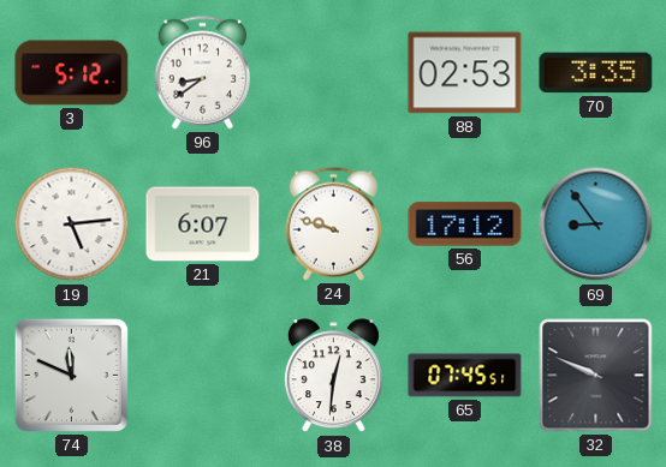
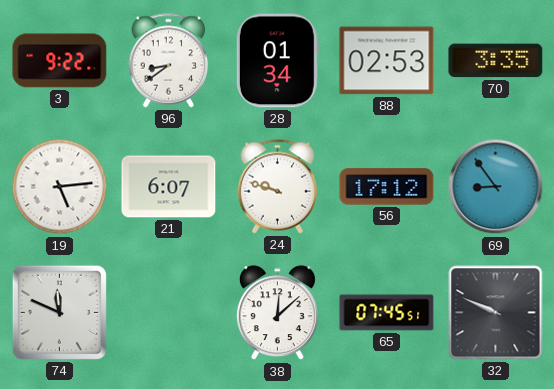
3: 5:12 -> 9:22 (60, 61)
28: none -> 01:34 (277, 61)
38: 12:31 -> 12:08 (277, 313)
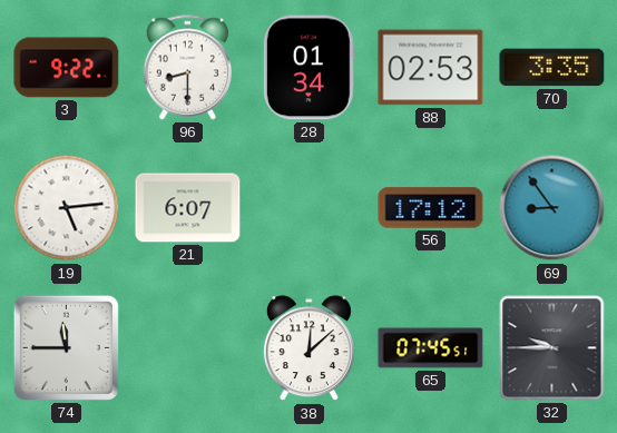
96: 8:39 -> 8:30 (188, 68)
24: 9:48 -> none (278, 187)
74: 11:49 -> 11:45 (66, 347)
32: 9:49 -> 9:45 (552, 348)
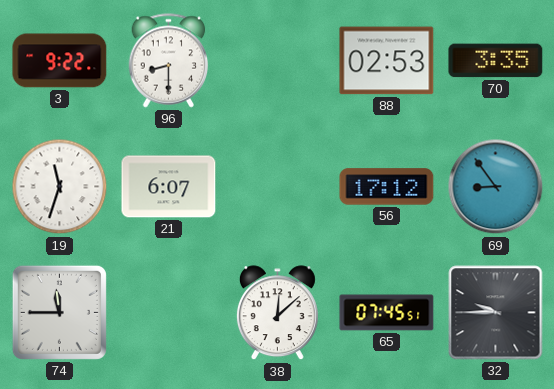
28: 01:34 -> none (308, 68)
19: 5:14 -> 11:33 (60, 187)
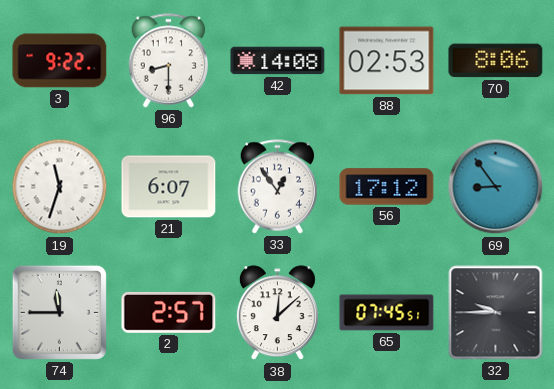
42: none -> 14:08 (278, 61)
70: 3:35 -> 8:06 (496, 61)
33: none -> 12:54 (278, 187)
2: none -> 2:57 (169, 312)
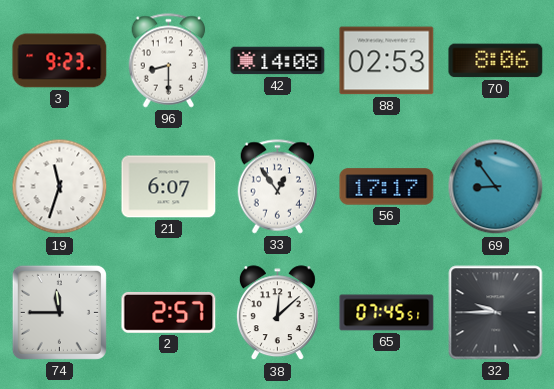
3: 9:22 -> 9:23 (60, 61)
56: 17:12 -> 17:17 (387, 187)
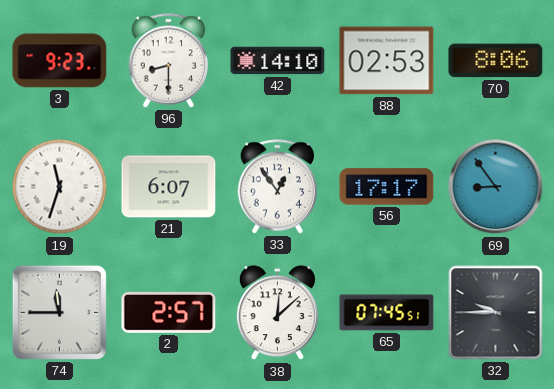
42: 14:08 -> 14:10 (278, 61)
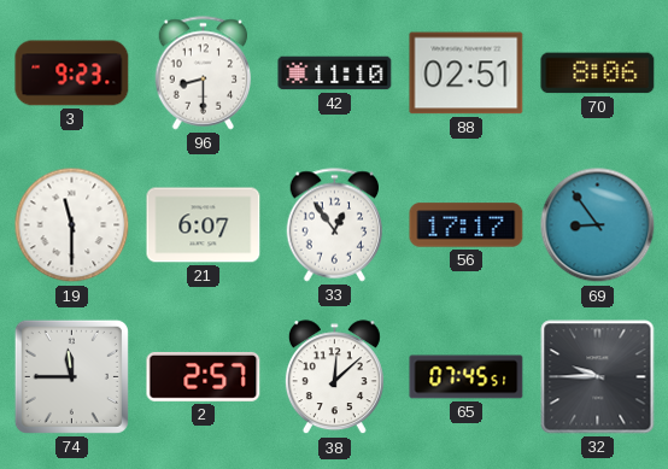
42: 14:10 -> 11:10 (335, 74)
88: 02:53 -> 02:51 (467, 74)
19: 11:33 -> 11:30 (72, 225)
